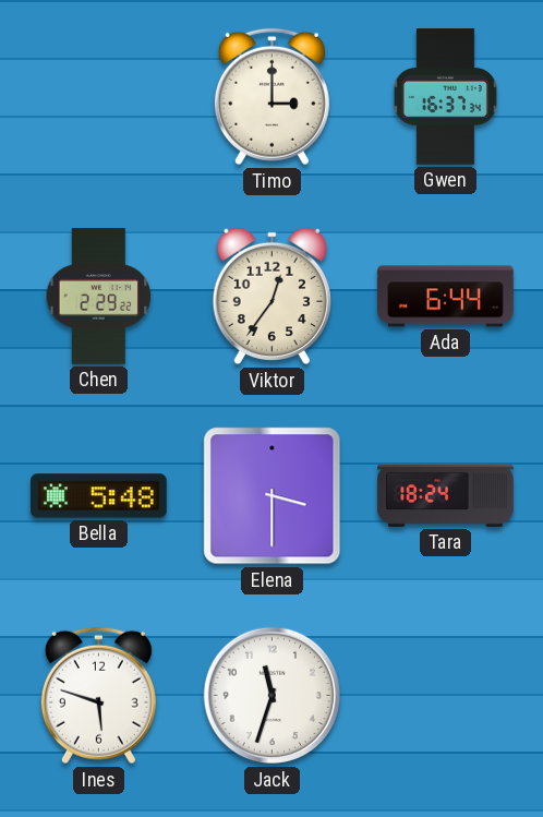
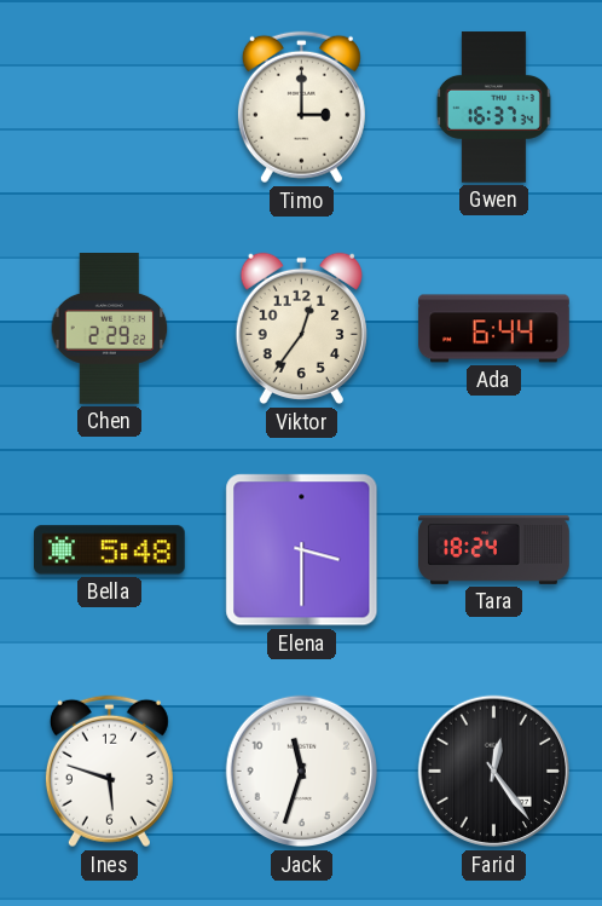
Farid: none -> 12:24 (494, 772)
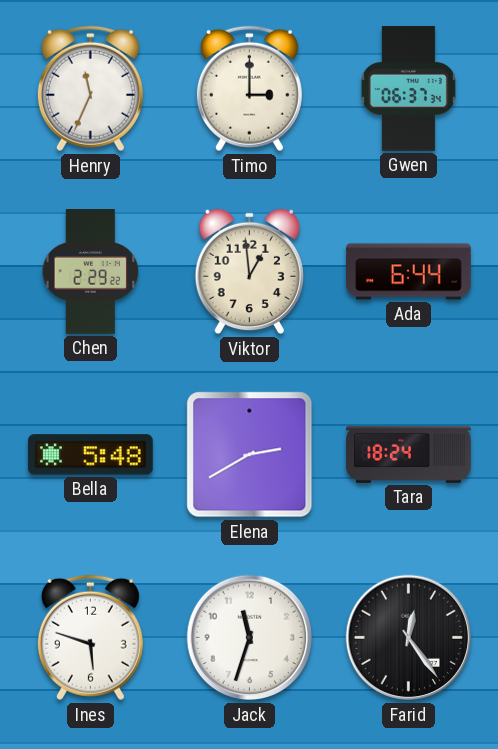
Henry: none -> 11:34 (90, 89)
Gwen: 16:37 -> 06:37 (408, 89)
Viktor: 12:36 -> 12:59 (249, 272)
Elena: 3:30 -> 2:40 (250, 455)
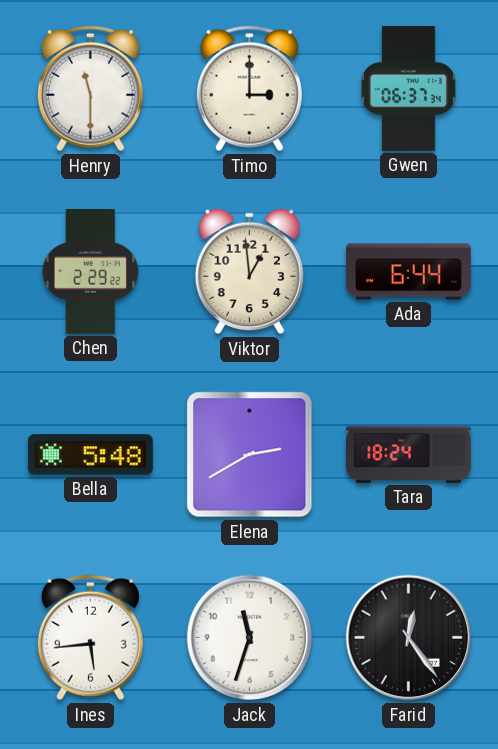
Henry: 11:34 -> 11:30 (90, 89)
Ines: 5:48 -> 5:44 (90, 638)
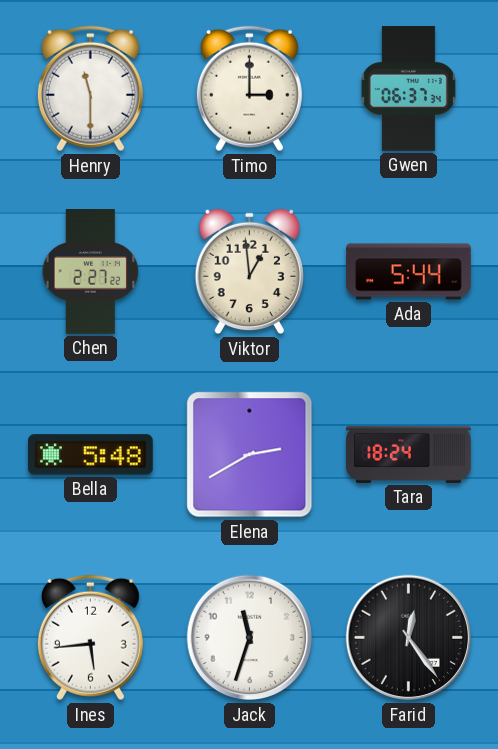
Chen: 2:29 -> 2:27 (91, 272)
Ada: 6:44 -> 5:44 (409, 272)
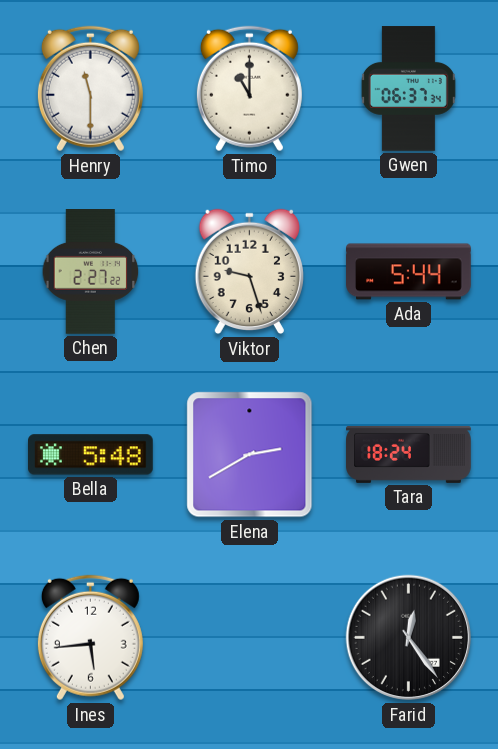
Timo: 3:00 -> 11:00 (249, 89)
Viktor: 12:59 -> 9:27 (249, 272)
Jack: 11:33 -> none (250, 638)
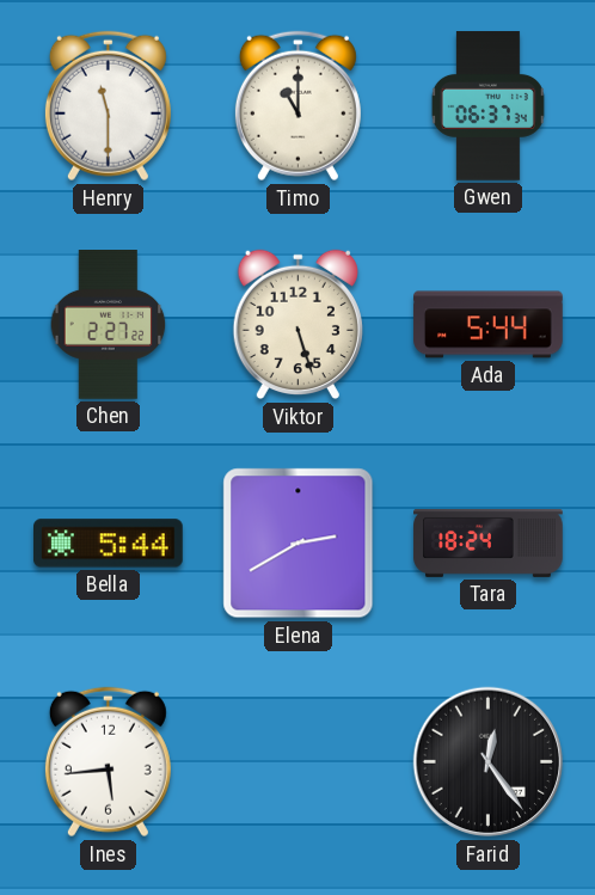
Viktor: 9:27 -> 5:27 (297, 325)
Bella: 5:48 -> 5:44 (109, 544)
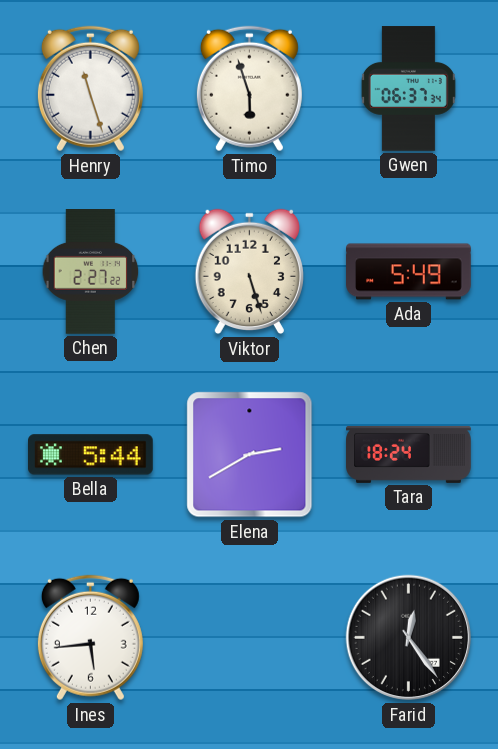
Henry: 11:30 -> 11:27 (90, 89)
Timo: 11:00 -> 5:57 (249, 89)
Ada: 5:44 -> 5:49 (409, 272)
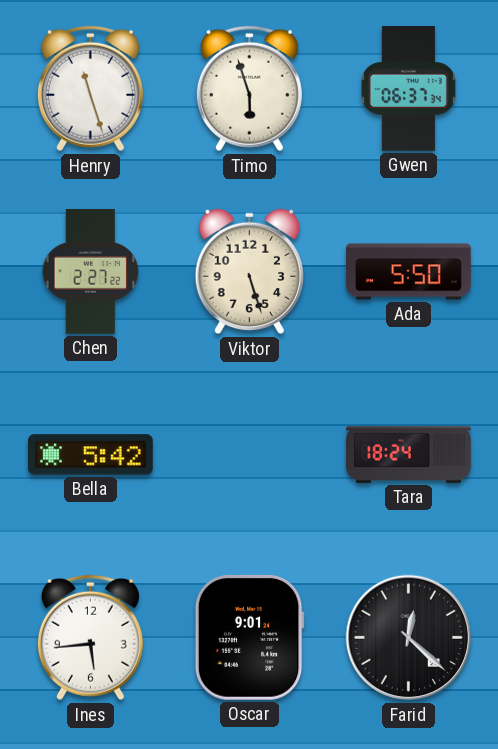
Ada: 5:49 -> 5:50 (409, 272)
Bella: 5:44 -> 5:42 (91, 455)
Elena: 2:40 -> none (250, 455)
Oscar: none -> 9:01 (249, 637)
Farid: 12:24 -> 12:22 (409, 638)
